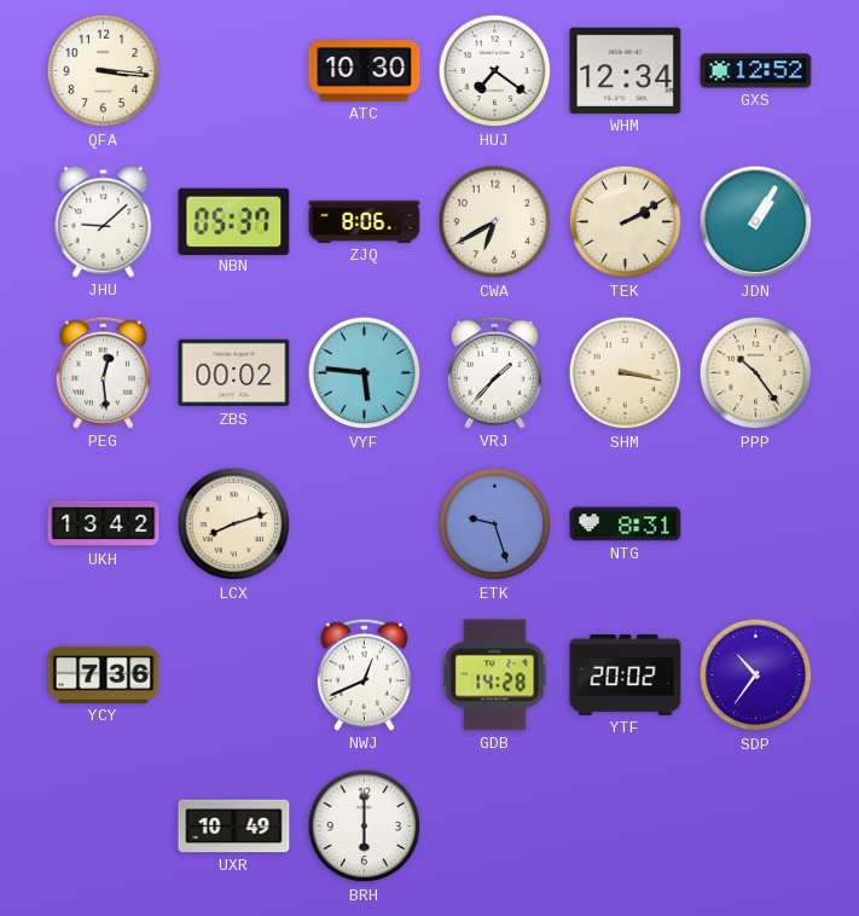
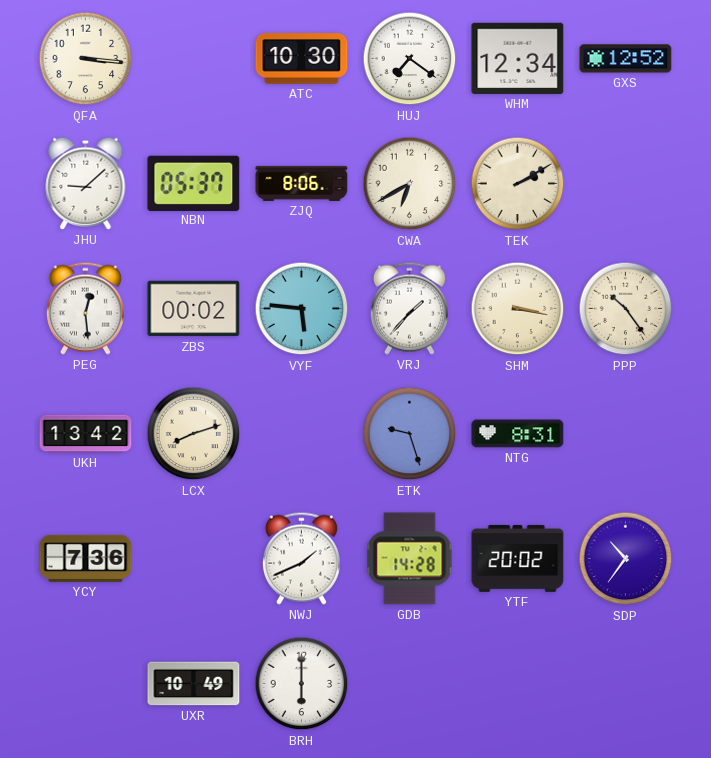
JDN: 1:05 -> none (756, 222)
NWJ: 12:41 -> 1:41 (301, 558)
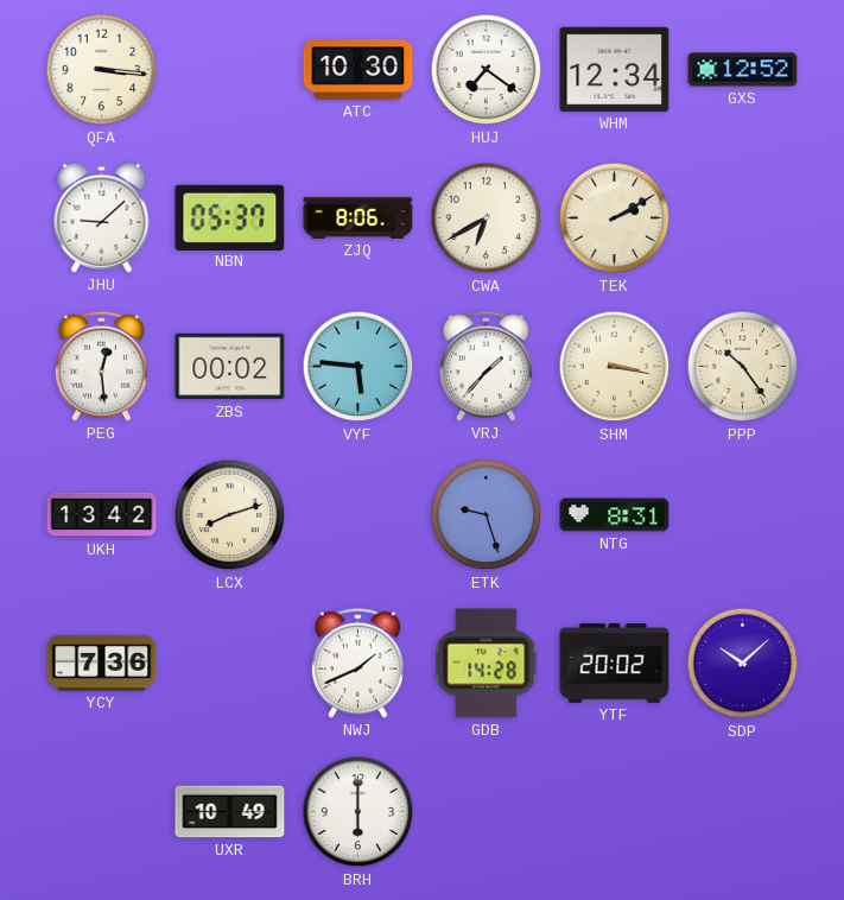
SDP: 10:36 -> 10:08 (743, 664)
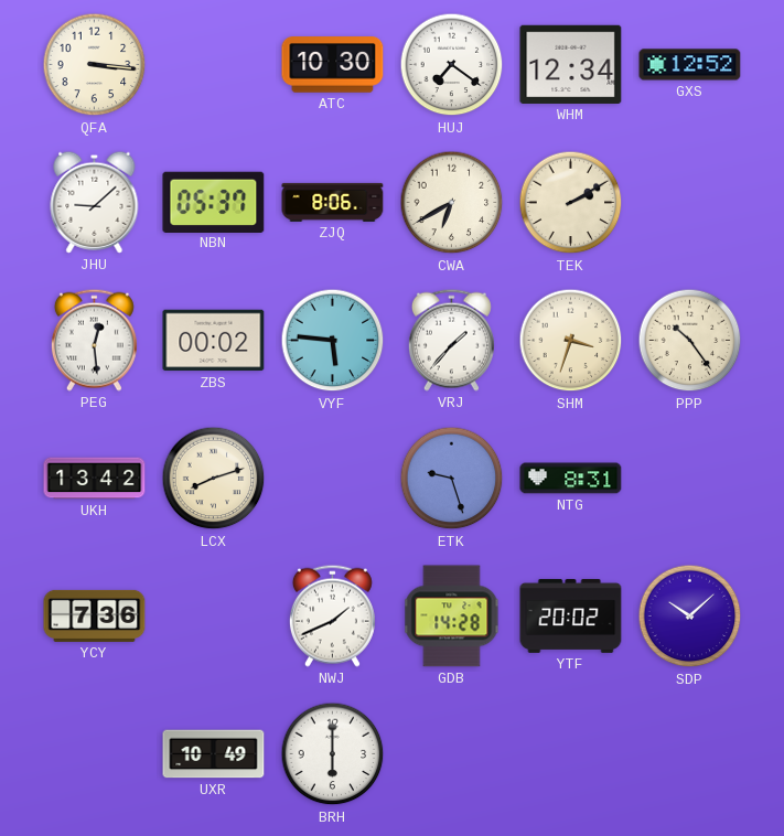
SHM: 3:17 -> 3:33 (571, 341)
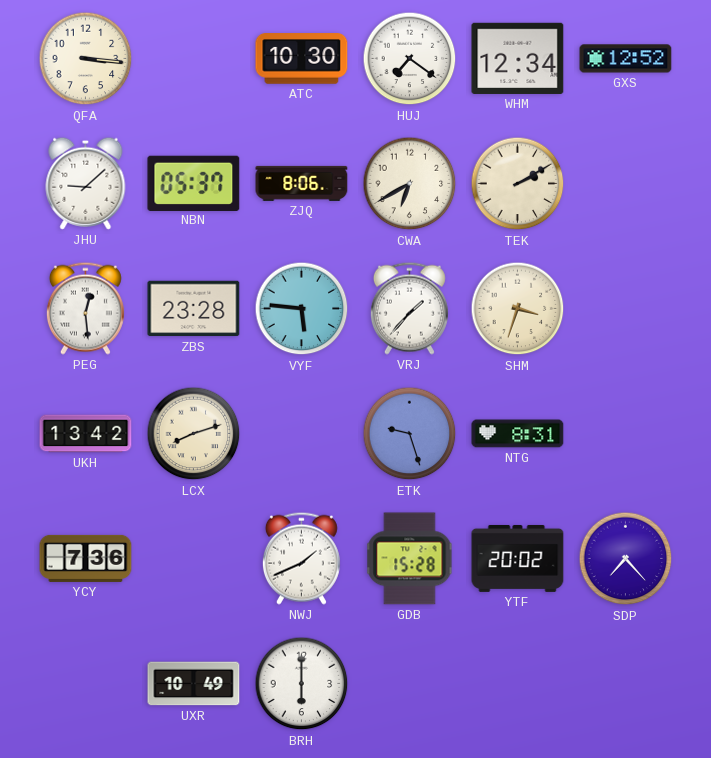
ZBS: 00:02 -> 23:28 (194, 309)
PPP: 10:24 -> none (690, 341)
GDB: 14:28 -> 15:28 (410, 559)
SDP: 10:08 -> 7:23 (626, 559)
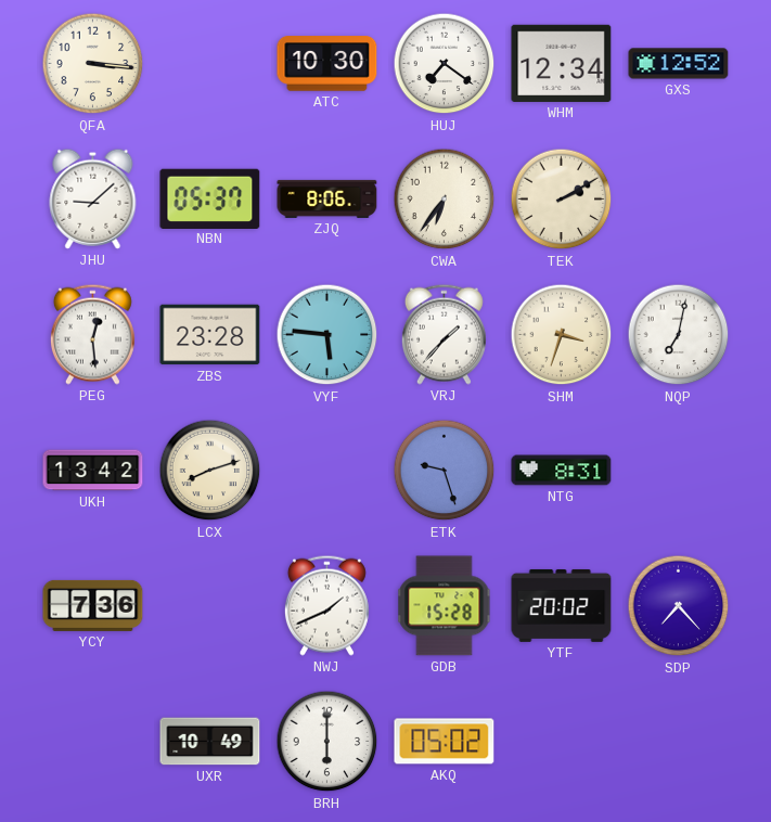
CWA: 6:40 -> 6:36 (445, 200)
NQP: none -> 7:02 (679, 335)
AKQ: none -> 05:02 (445, 742)
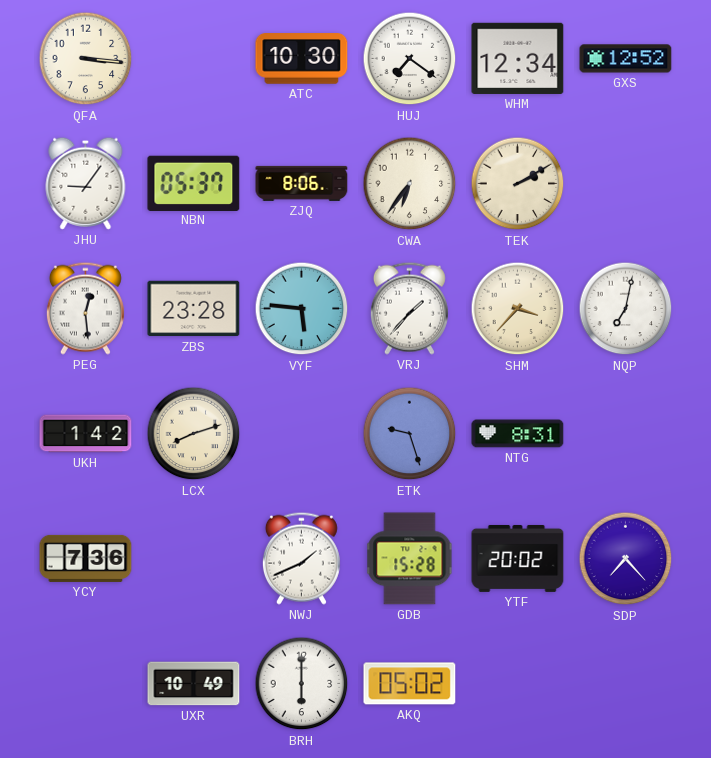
JHU: 9:08 -> 9:06 (86, 183)
SHM: 3:33 -> 3:37 (518, 309)
UKH: 13:42 -> 1:42 (86, 434)
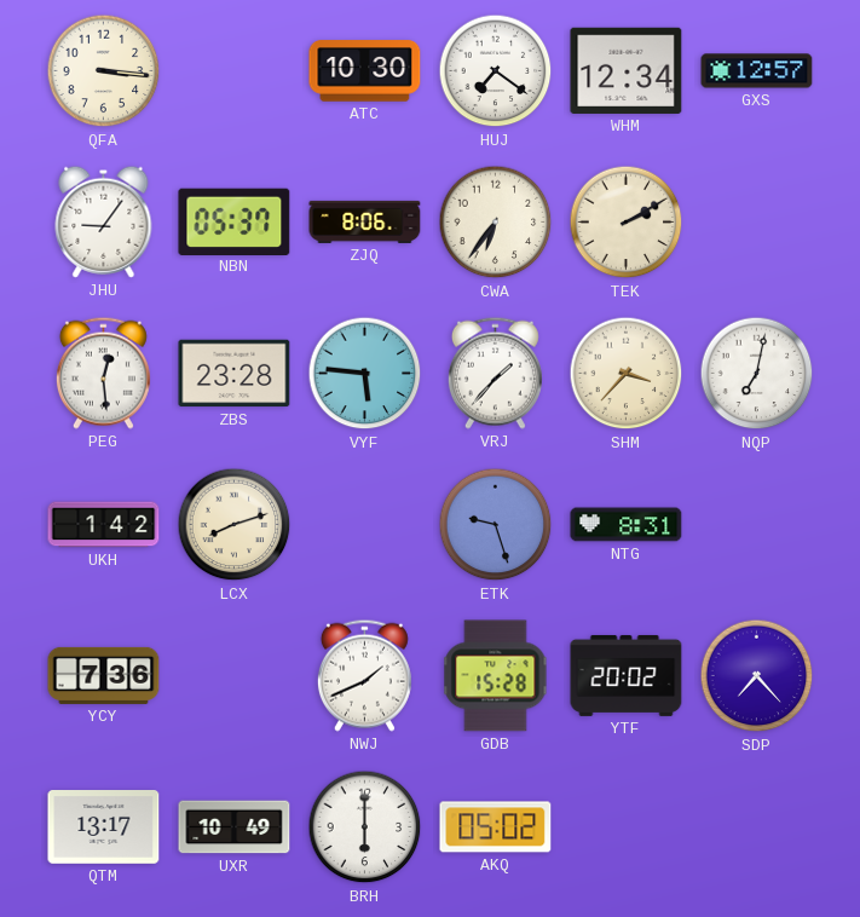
GXS: 12:52 -> 12:57 (757, 71)
QTM: none -> 13:17 (104, 827)
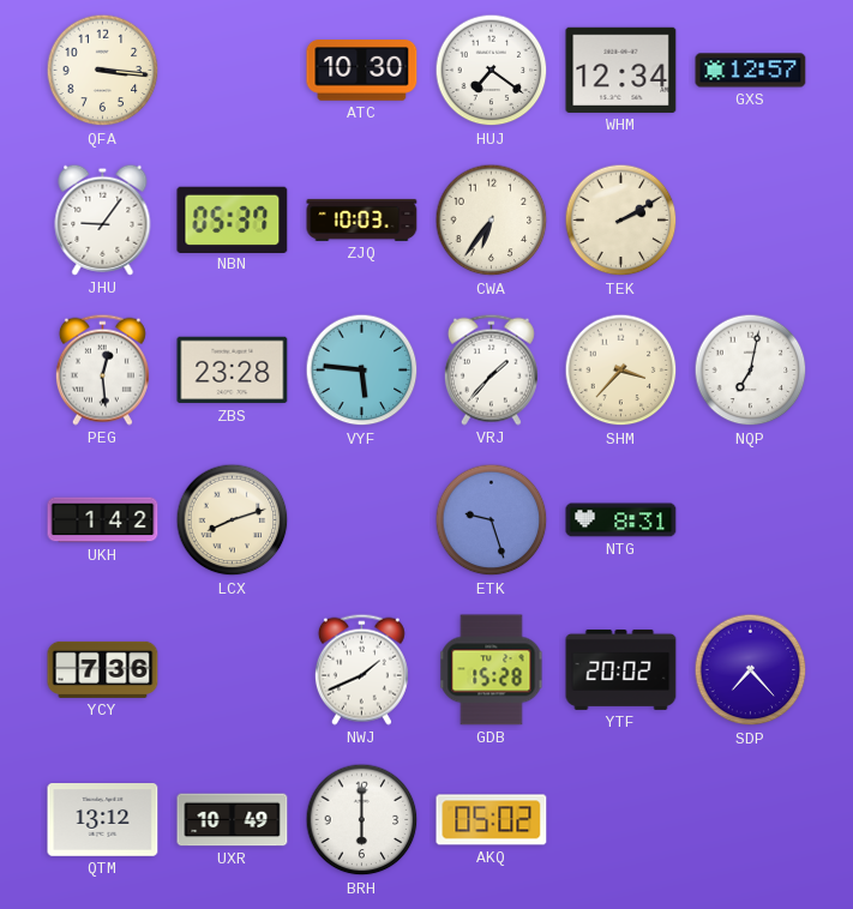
ZJQ: 8:06 -> 10:03 (362, 219)
QTM: 13:17 -> 13:12 (103, 820)
